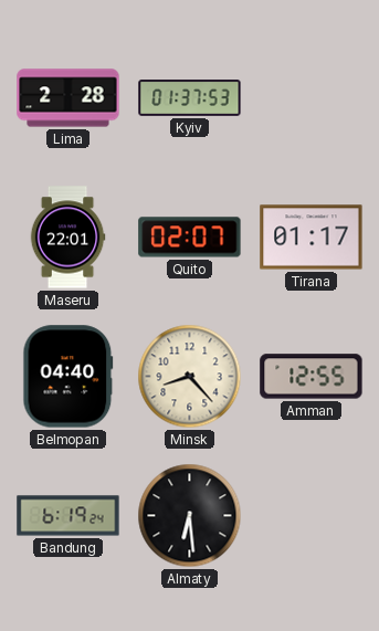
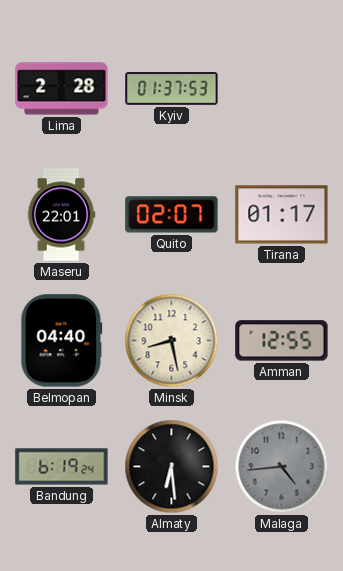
Minsk: 8:23 -> 8:28 (172, 341)
Malaga: none -> 4:44 (282, 467)
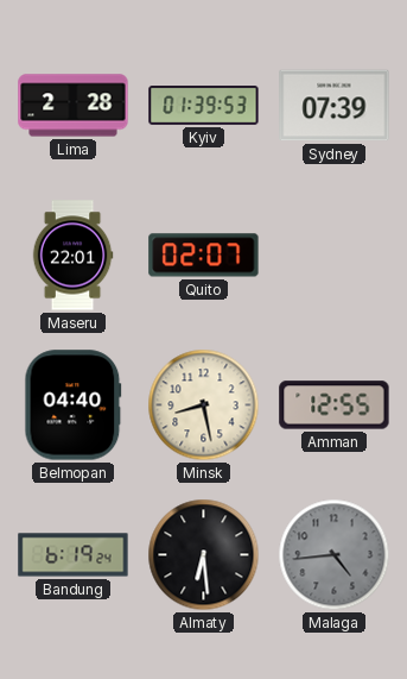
Kyiv: 01:37 -> 01:39 (204, 106)
Sydney: none -> 07:39 (335, 106)
Tirana: 01:17 -> none (282, 215)
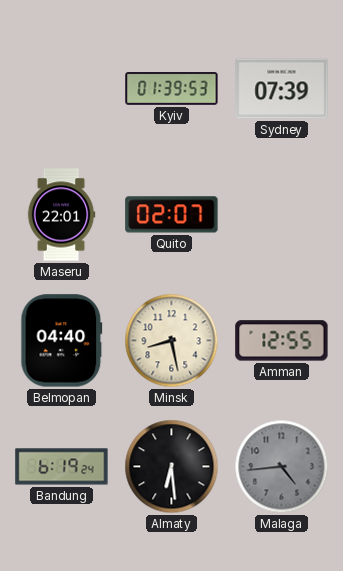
Lima: 2:28 -> none (74, 106)
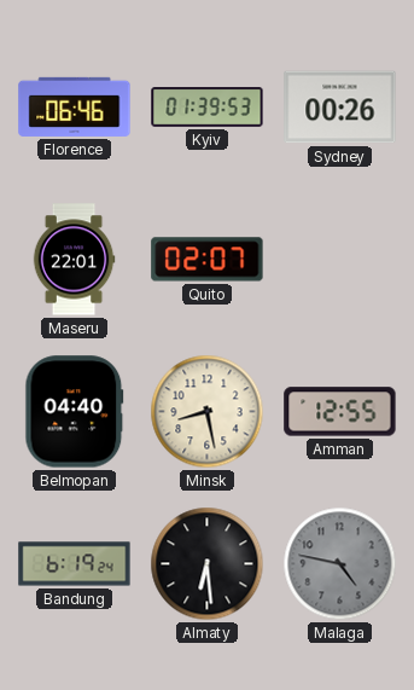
Florence: none -> 06:46 (75, 106)
Sydney: 07:39 -> 00:26 (340, 108)
Malaga: 4:44 -> 4:47 (340, 564)
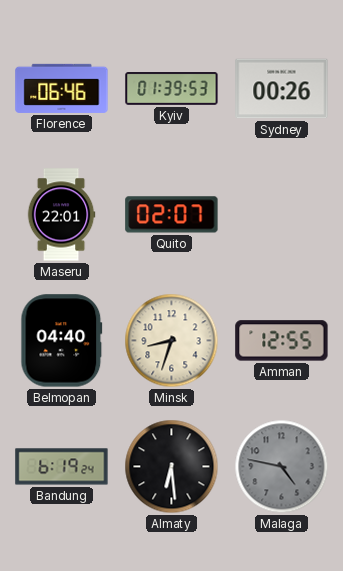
Minsk: 8:28 -> 8:33 (172, 341)
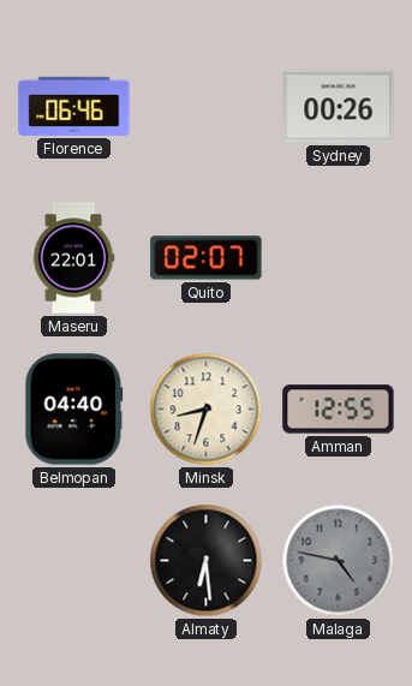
Kyiv: 01:39 -> none (172, 89)
Bandung: 6:19 -> none (62, 467)
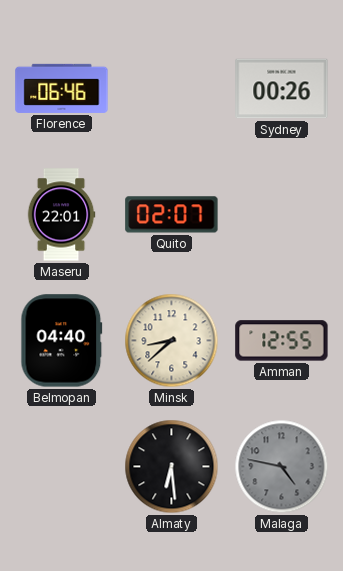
Minsk: 8:33 -> 8:38 (172, 341)
